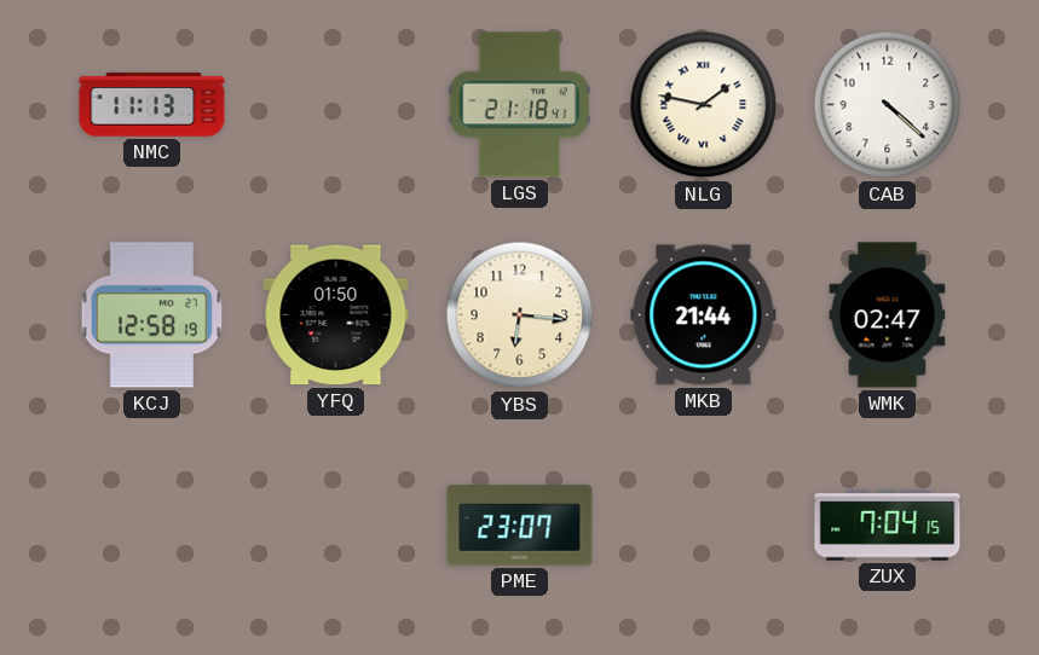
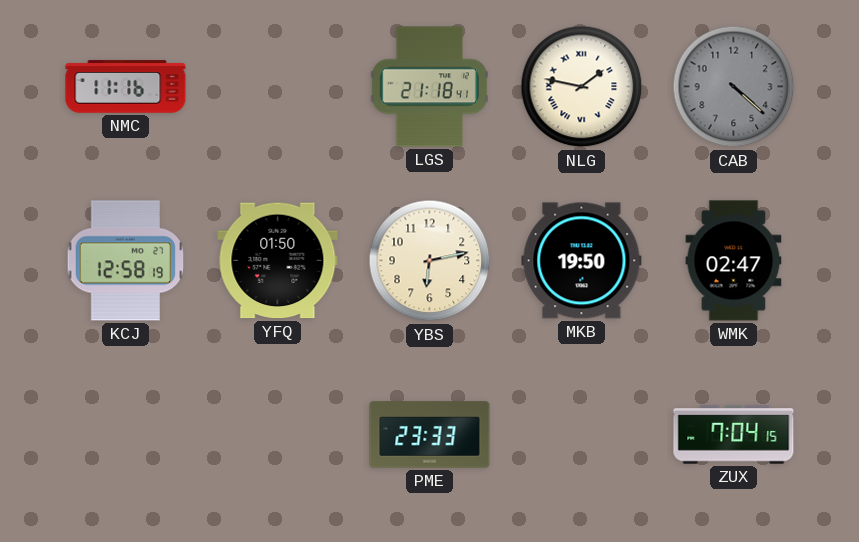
NMC: 11:13 -> 11:16 (126, 87)
CAB dial: white -> grey (734, 87)
YBS: 6:16 -> 6:13 (430, 261)
MKB: 21:44 -> 19:50 (582, 261)
PME: 23:07 -> 23:33 (430, 435)
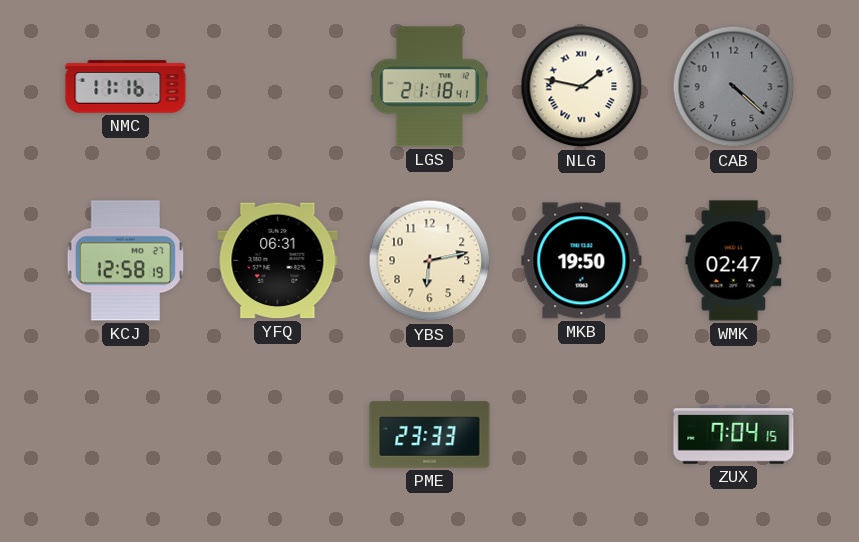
YFQ: 01:50 -> 06:31 (278, 261)
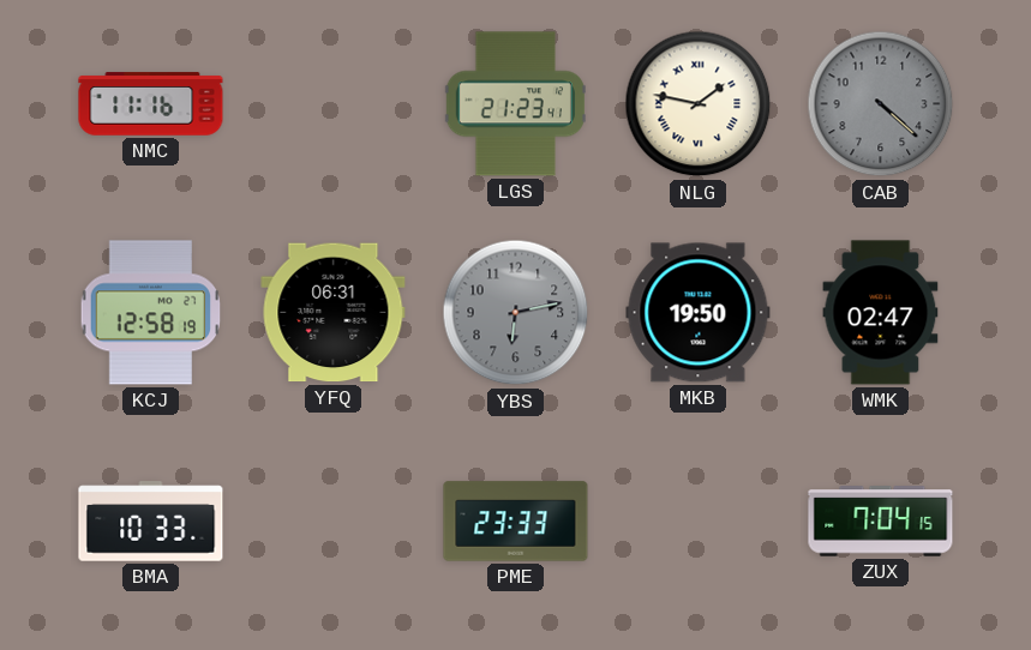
LGS: 21:18 -> 21:23 (515, 104)
YBS dial: cream -> grey (516, 313)
BMA: none -> 10:33 (151, 522)
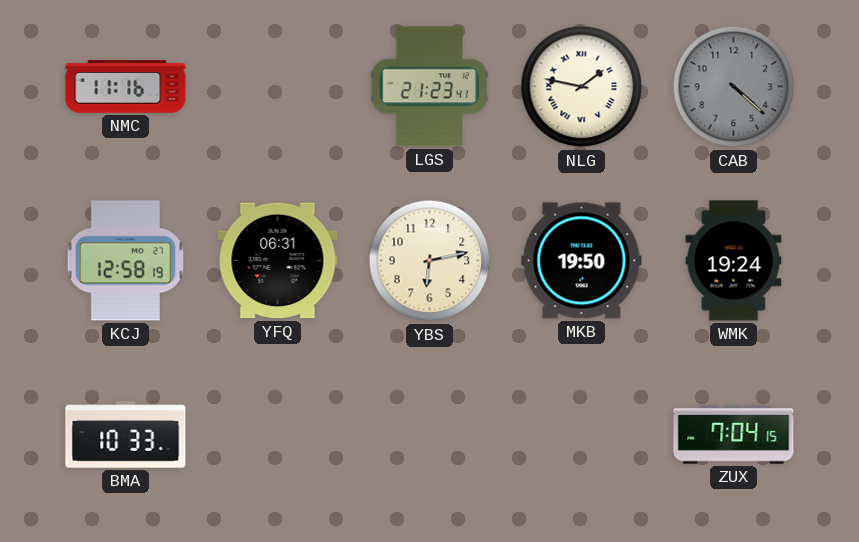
YBS dial: grey -> cream (430, 261)
WMK: 02:47 -> 19:24 (734, 261)
PME: 23:33 -> none (516, 522)
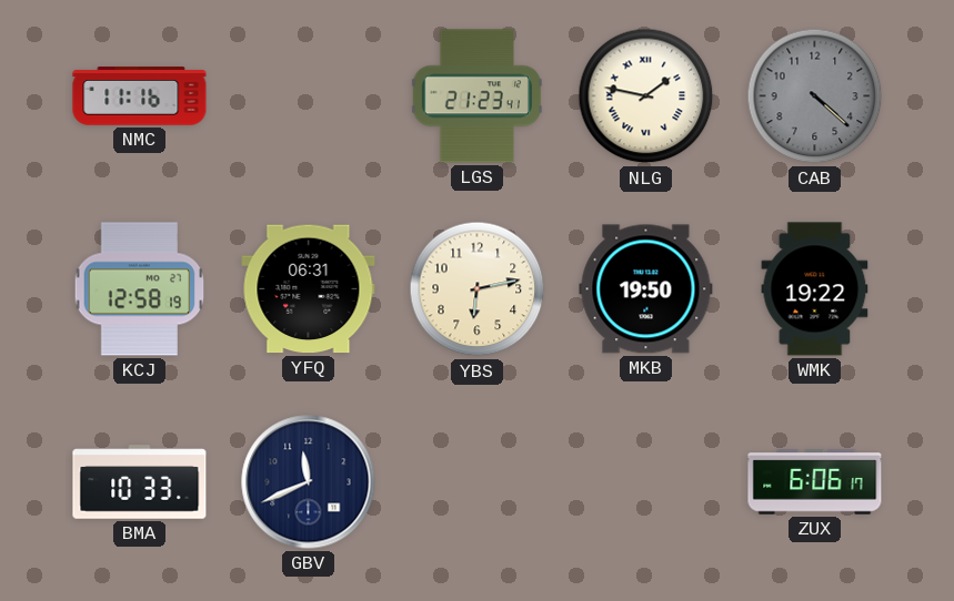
WMK: 19:24 -> 19:22 (815, 289)
GBV: none -> 11:41 (309, 482)
ZUX: 7:04 -> 6:06 (815, 482)
